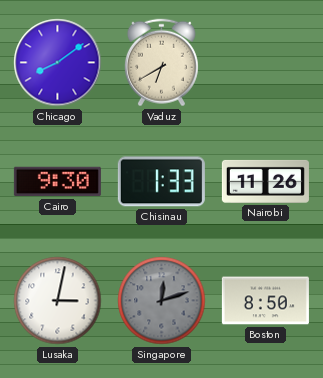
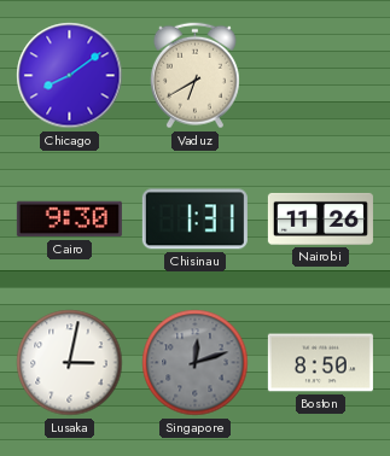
Chisinau: 1:33 -> 1:31 (194, 220)
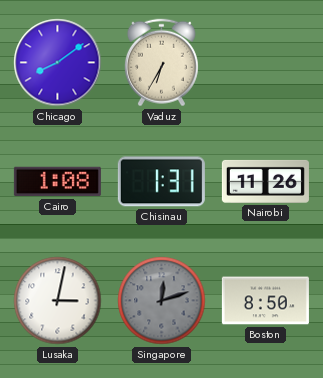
Vaduz: 6:40 -> 6:35 (161, 63)
Cairo: 9:30 -> 1:08 (57, 182)
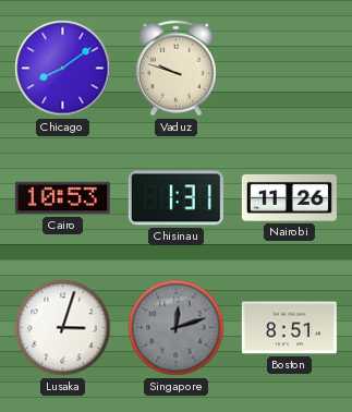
Vaduz: 6:35 -> 9:48 (175, 69)
Cairo: 1:08 -> 10:53 (62, 198)
Lusaka: 3:02 -> 3:03 (63, 328)
Boston: 8:50 -> 8:51 (289, 328)
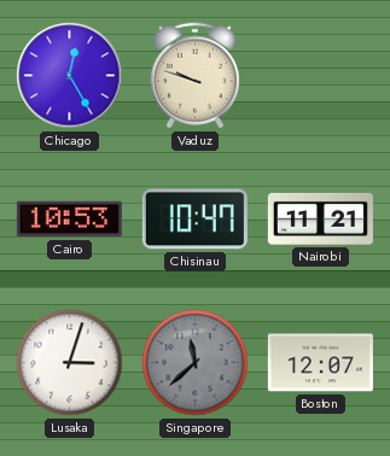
Chicago: 8:09 -> 12:25 (70, 76)
Chisinau: 1:31 -> 10:47 (194, 220)
Nairobi: 11:26 -> 11:21 (320, 218)
Singapore: 12:12 -> 11:38 (196, 363)
Boston: 8:51 -> 12:07 (320, 363)
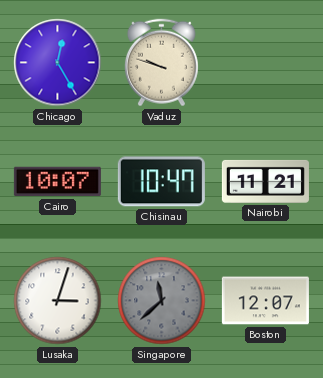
Cairo: 10:53 -> 10:07 (57, 182)
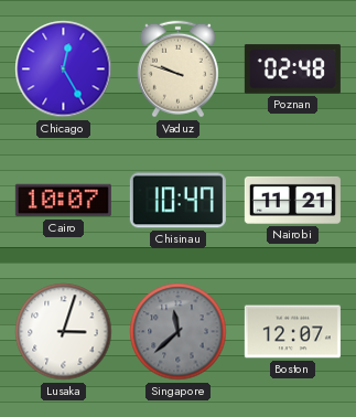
Poznan: none -> 02:48 (292, 69)
